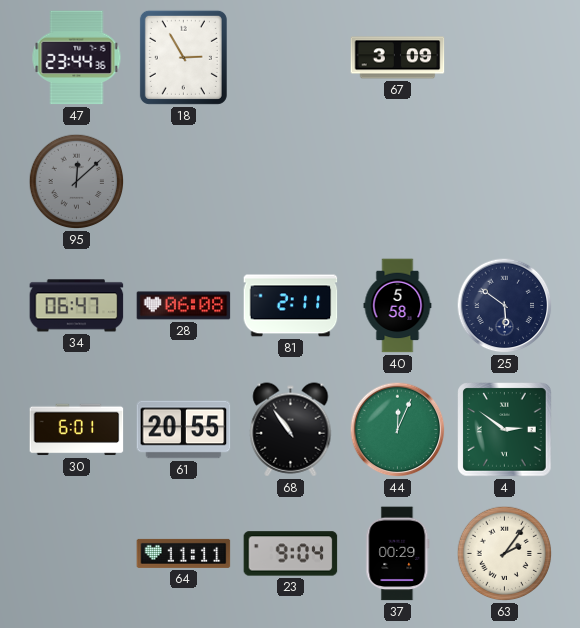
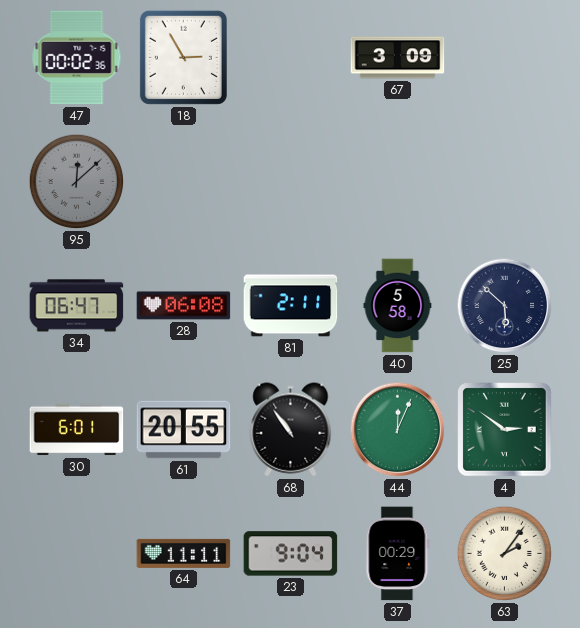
47: 23:44 -> 00:02 (77, 58)
25: 5:51 -> 5:52 (505, 306)
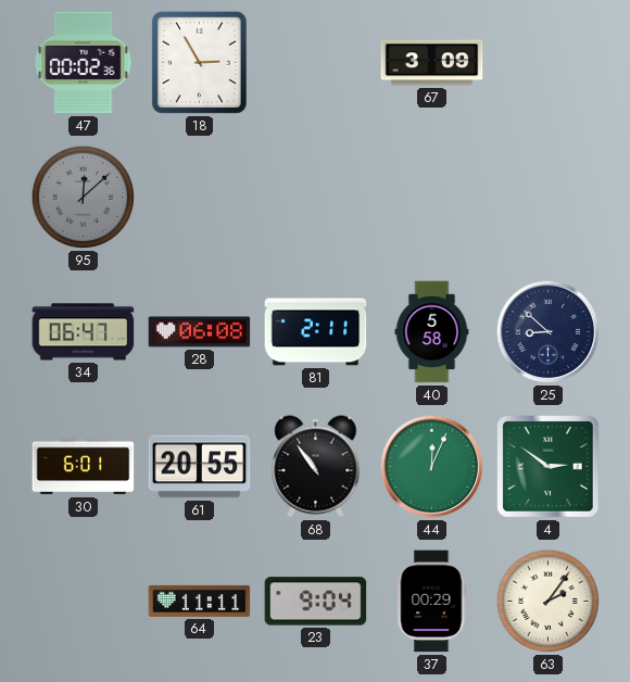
25: 5:52 -> 8:52 (549, 332)
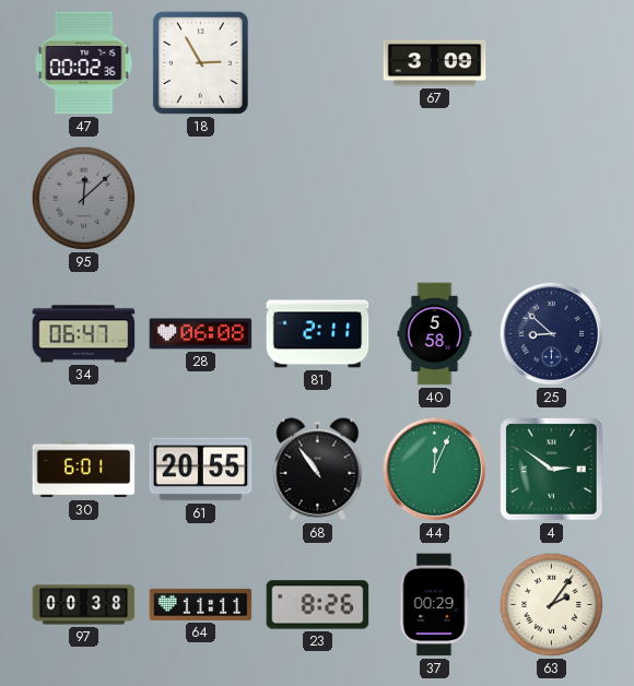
97: none -> 00:38 (84, 605)
23: 9:04 -> 8:26 (318, 605)
